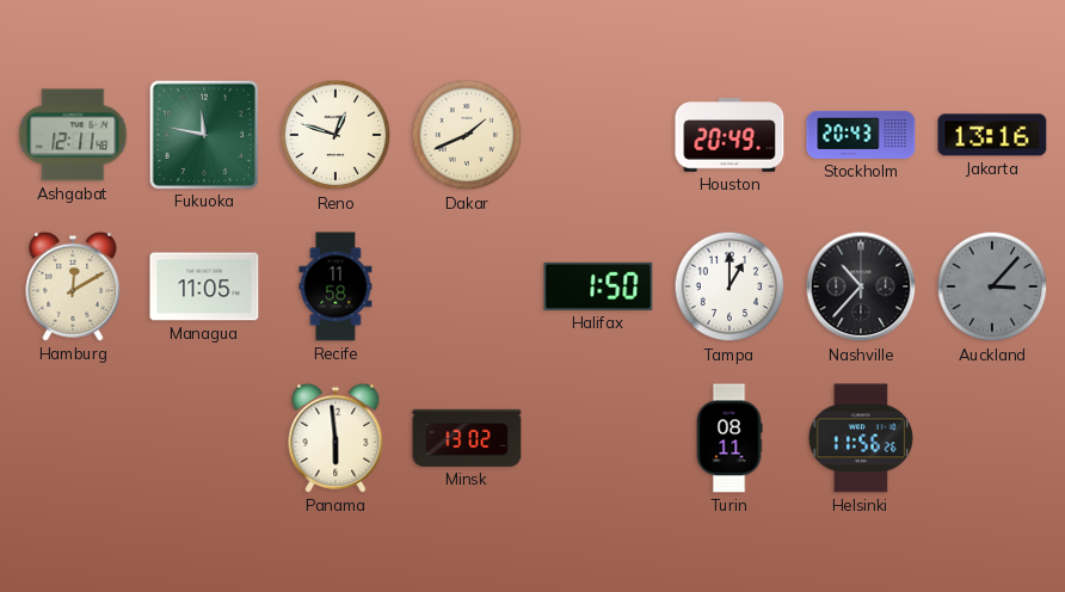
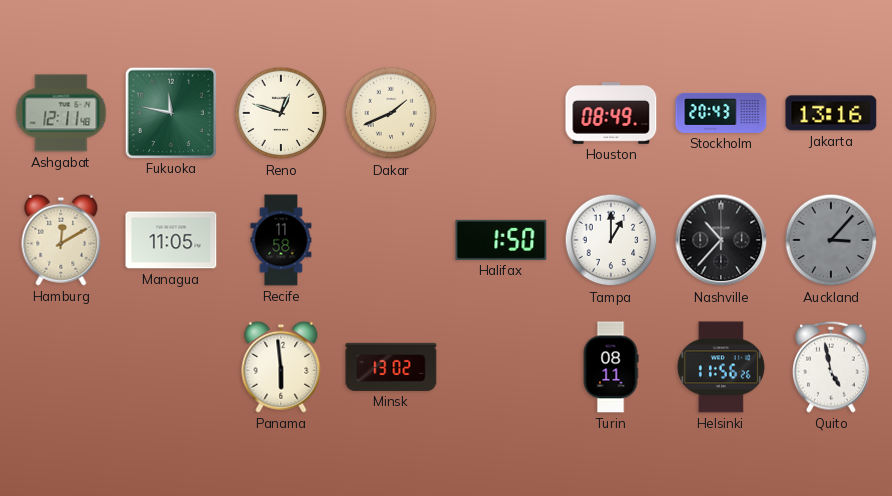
Houston: 20:49 -> 08:49 (611, 113)
Quito: none -> 4:58 (832, 367)
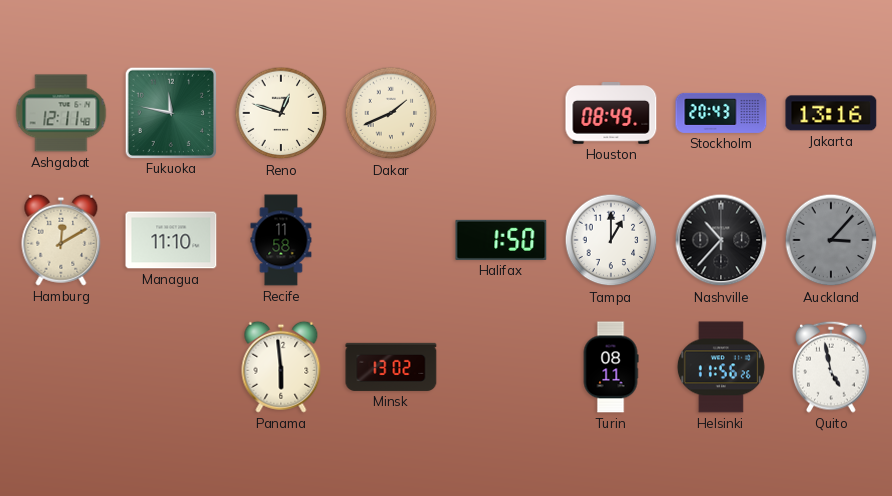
Managua: 11:05 -> 11:10 (171, 240)
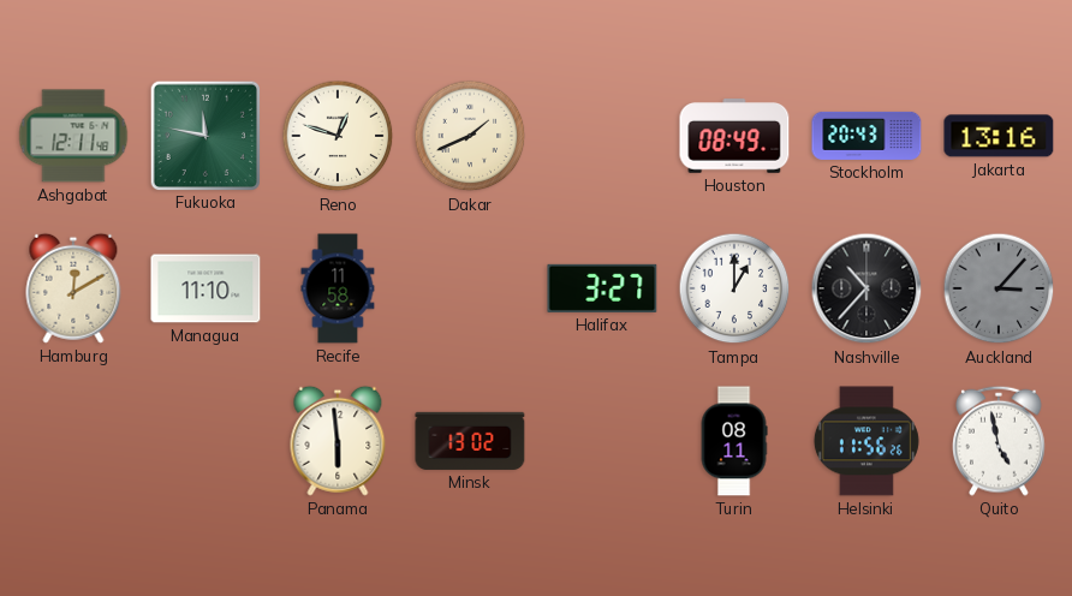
Halifax: 1:50 -> 3:27 (602, 288)
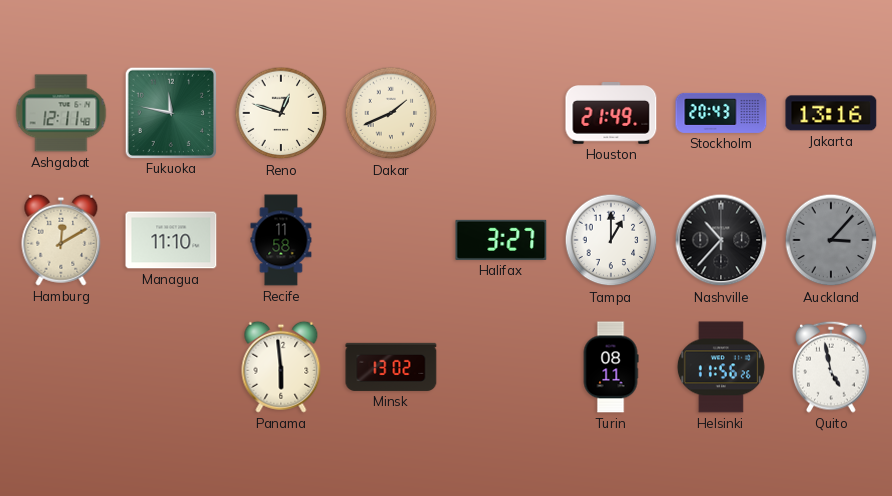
Houston: 08:49 -> 21:49 (611, 113)
